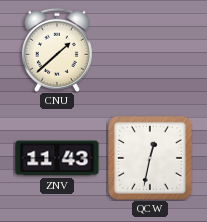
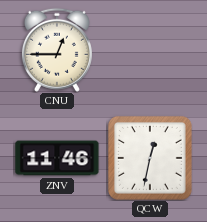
CNU: 1:38 -> 12:45 (57, 50)
ZNV: 11:43 -> 11:46 (57, 158)
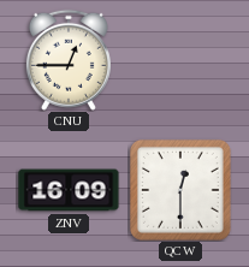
ZNV: 11:46 -> 16:09 (69, 190)
QCW: 12:32 -> 12:30 (180, 190)
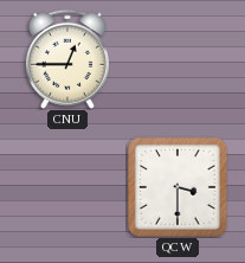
ZNV: 16:09 -> none (69, 190)
QCW: 12:30 -> 3:30 (178, 187)
